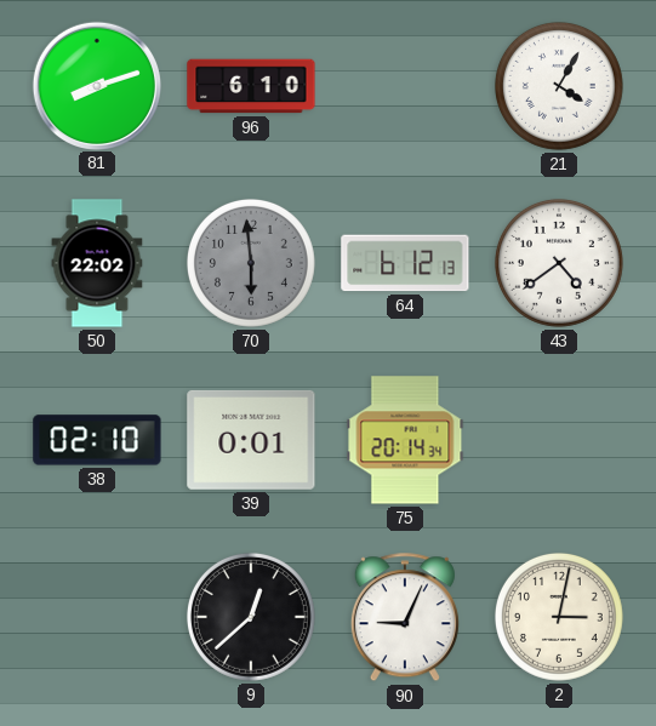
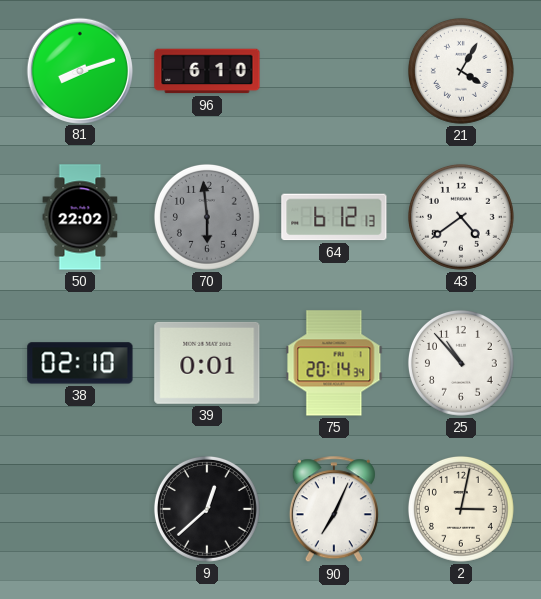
25: none -> 10:53 (461, 363)
90: 9:04 -> 7:04 (334, 510)
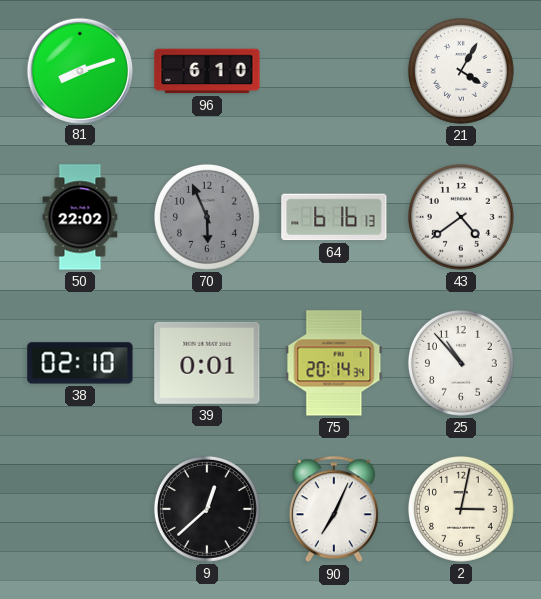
70: 5:59 -> 5:56 (207, 217)
64: 6:12 -> 6:16 (334, 217)
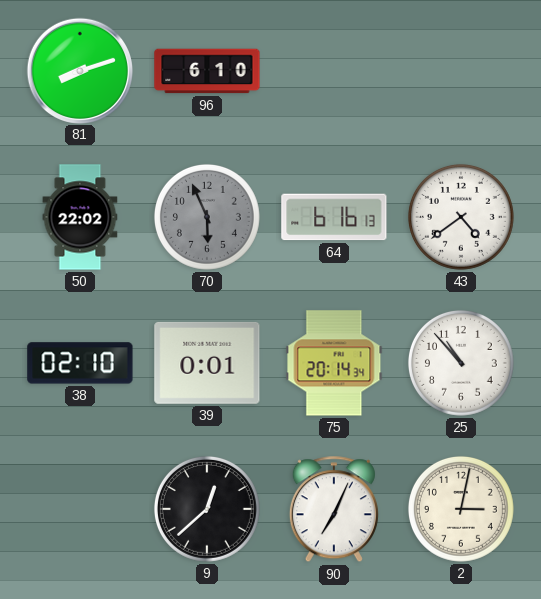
21: 4:05 -> none (461, 71)
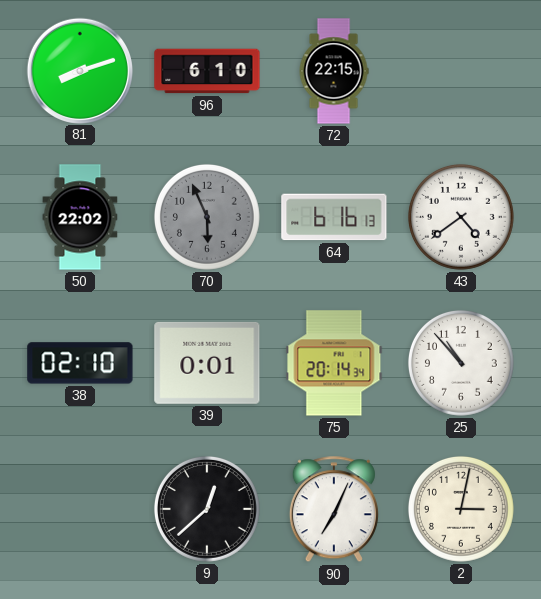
72: none -> 22:15 (334, 71)
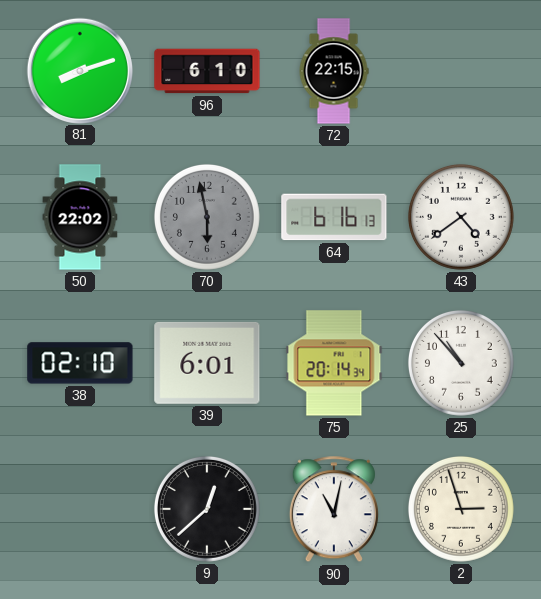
70: 5:56 -> 5:58 (207, 217)
39: 0:01 -> 6:01 (207, 363)
90: 7:04 -> 11:02 (334, 510)
2: 3:02 -> 2:57 (461, 509)
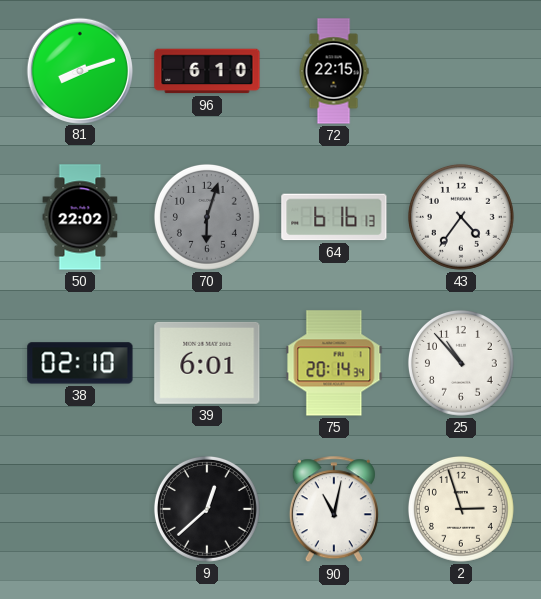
70: 5:58 -> 6:03 (207, 217)
43: 4:39 -> 4:36 (461, 217)
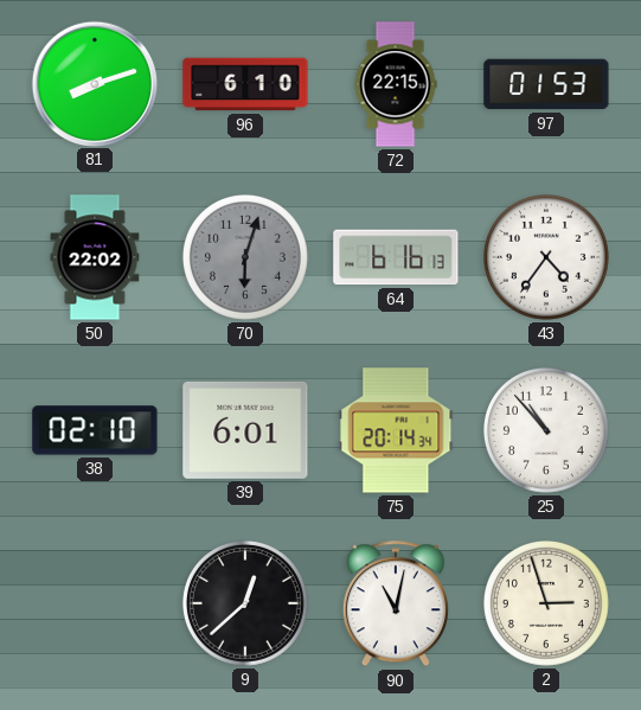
97: none -> 01:53 (546, 84)
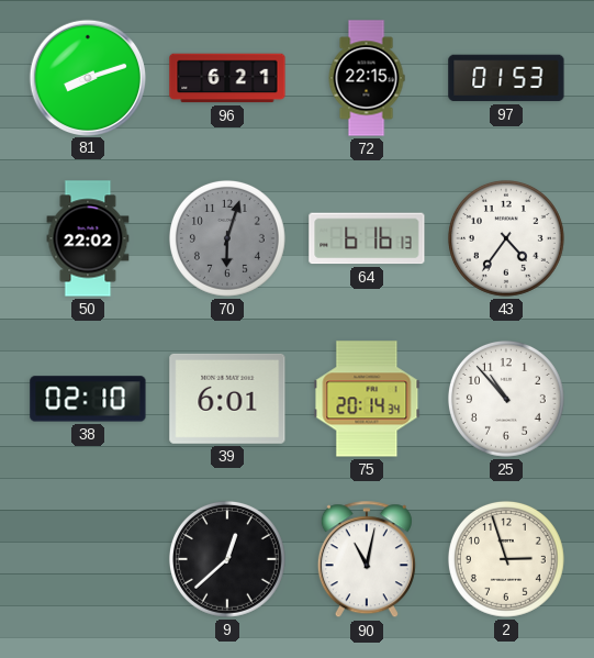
96: 6:10 -> 6:21 (227, 78)
